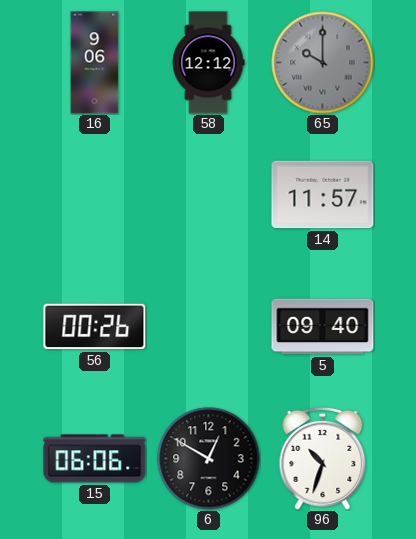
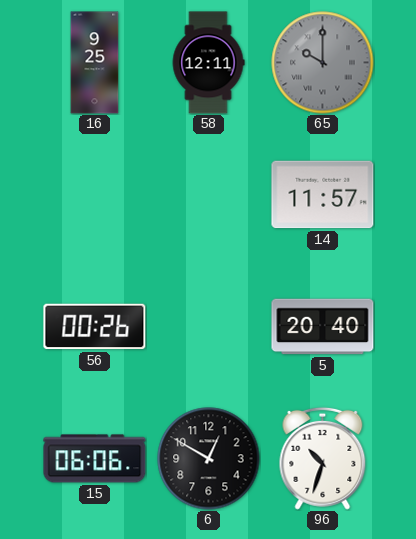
16: 9:06 -> 9:25 (95, 63)
58: 12:12 -> 12:11 (208, 63)
5: 09:40 -> 20:40 (323, 327)
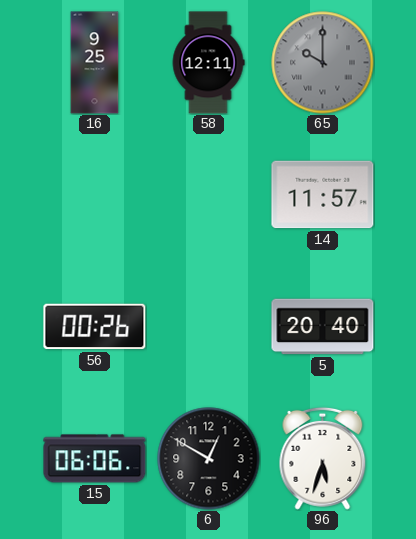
96: 10:33 -> 5:33 (323, 458)
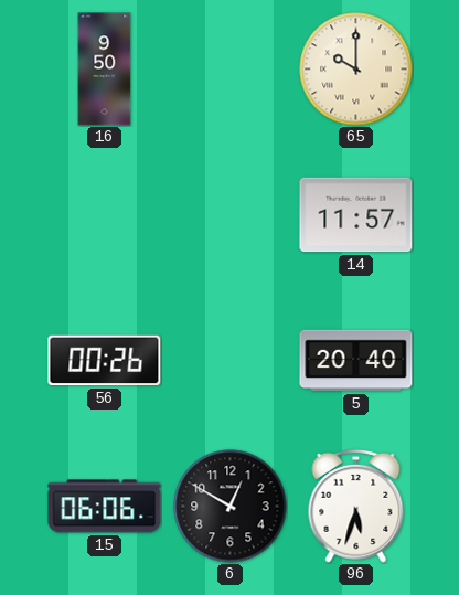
16: 9:25 -> 9:50 (105, 70)
58: 12:11 -> none (208, 63)
65 dial: grey -> cream (356, 70)
